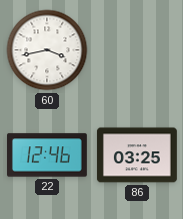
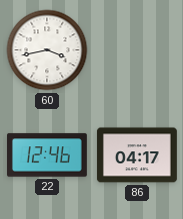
86: 03:25 -> 04:17 (137, 155)
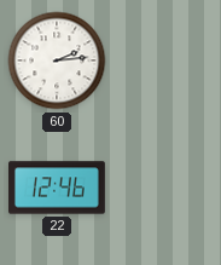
60: 3:43 -> 2:14 (57, 61)
86: 04:17 -> none (137, 155)
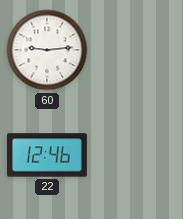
60: 2:14 -> 9:14 (47, 50)
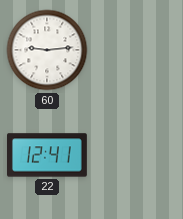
22: 12:46 -> 12:41 (48, 155)
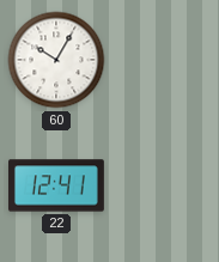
60: 9:14 -> 10:05 (56, 60)
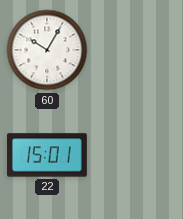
22: 12:41 -> 15:01 (48, 155)
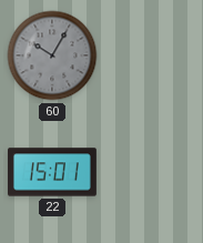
60 dial: white -> grey (52, 55)
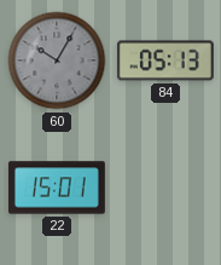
84: none -> 05:13 (165, 61)
